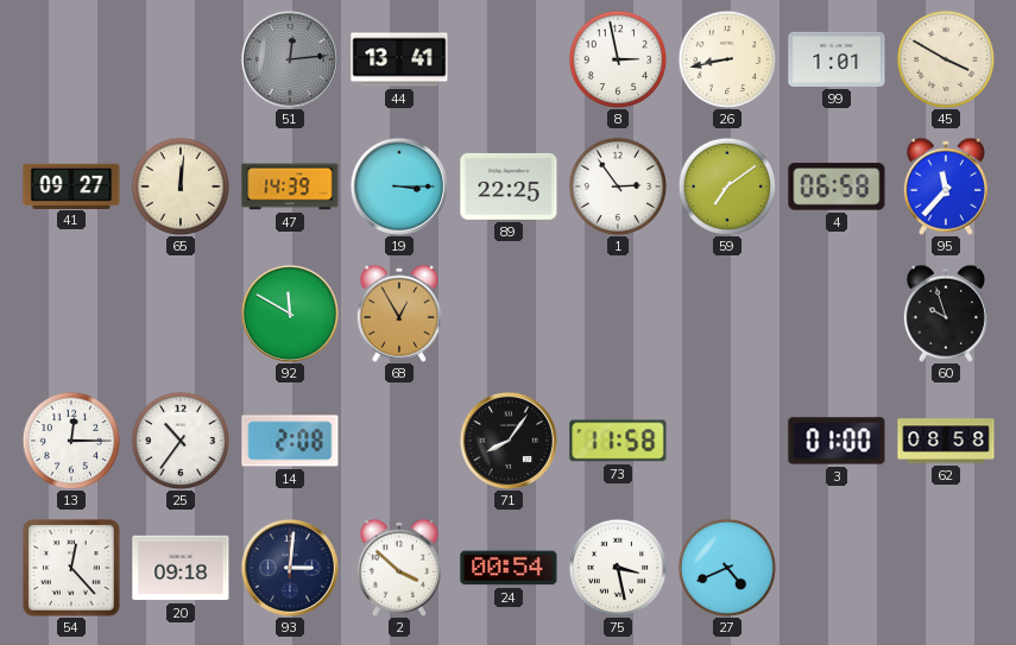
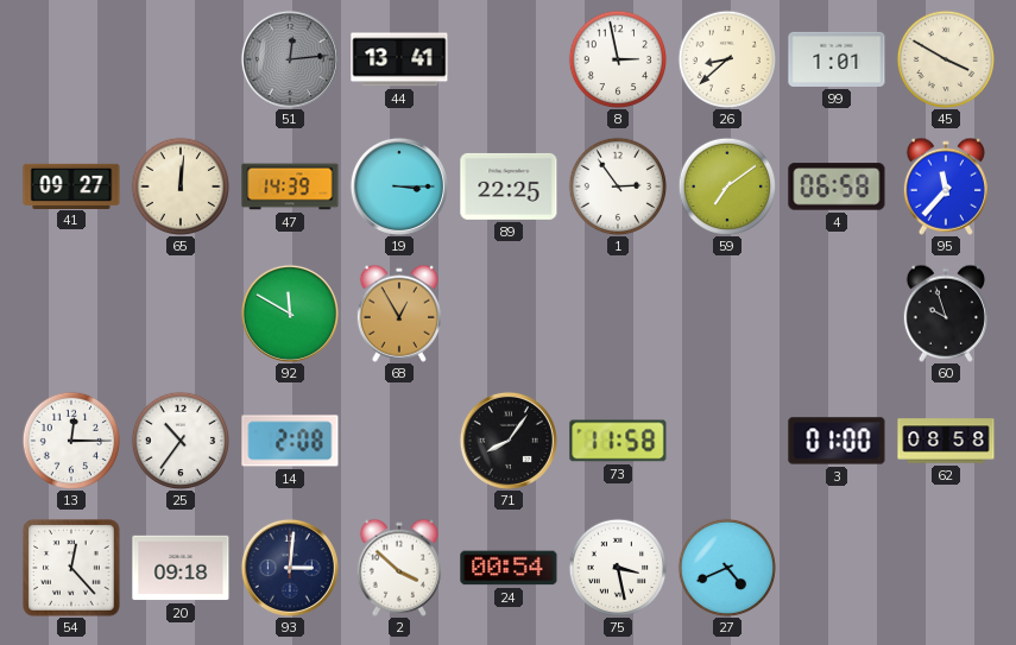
26: 8:43 -> 8:38 (726, 58)
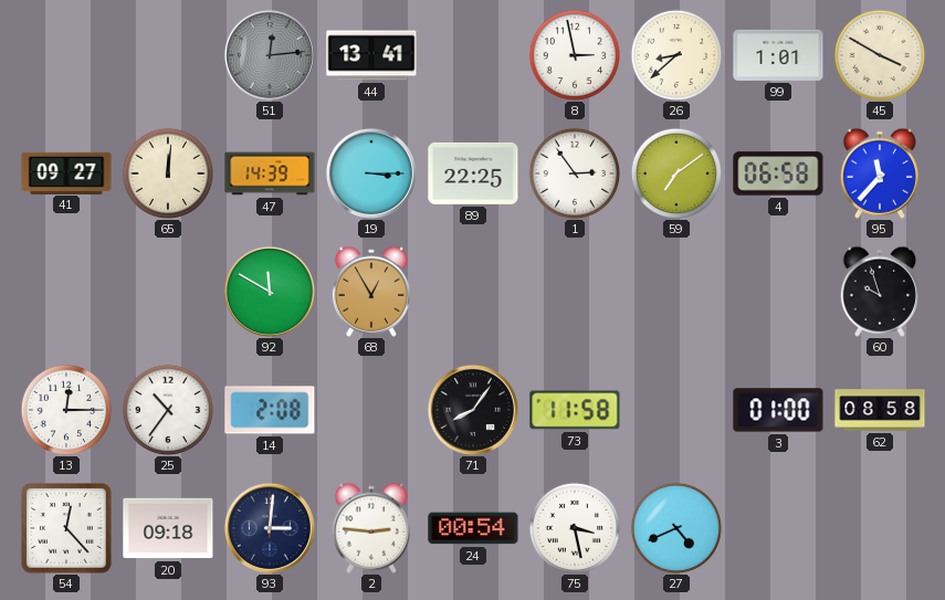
2: 3:52 -> 2:46 (370, 528)
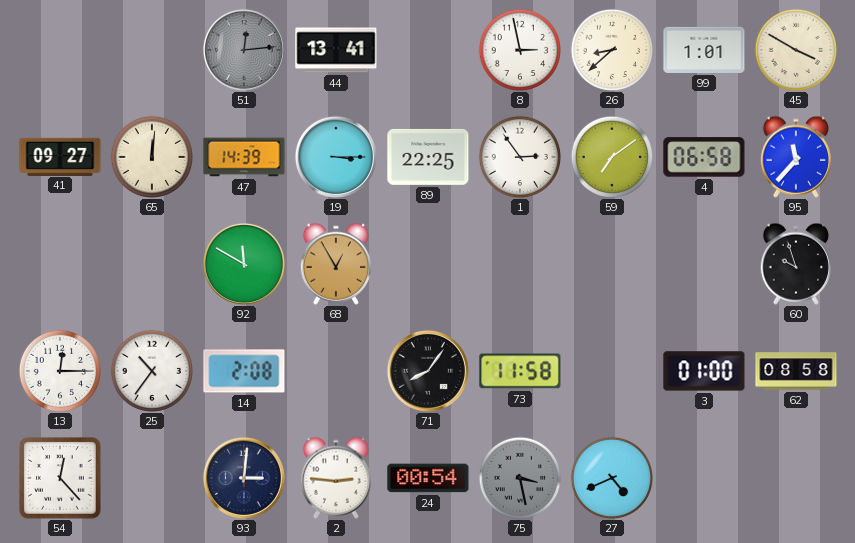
20: 09:18 -> none (168, 528)
75 dial: white -> grey (519, 477)
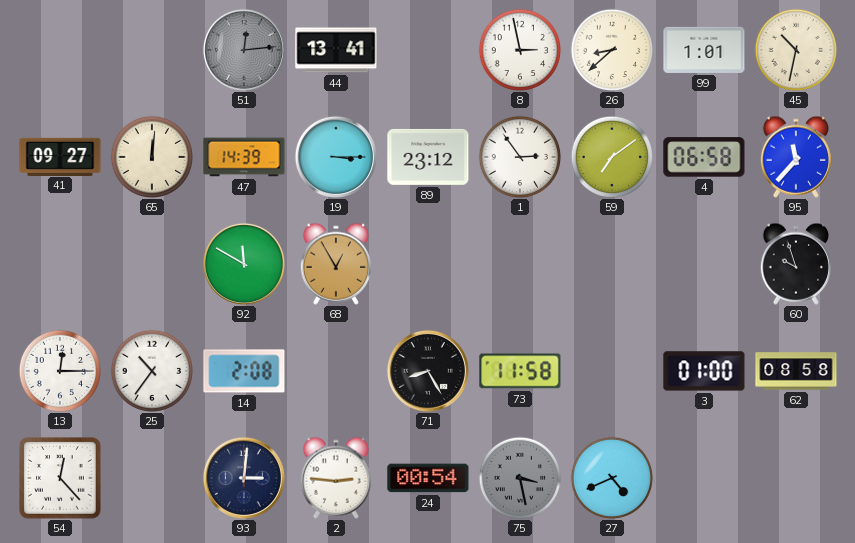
45: 3:50 -> 10:32 (795, 49)
89: 22:25 -> 23:12 (428, 157)
71: 8:06 -> 8:25 (428, 371)
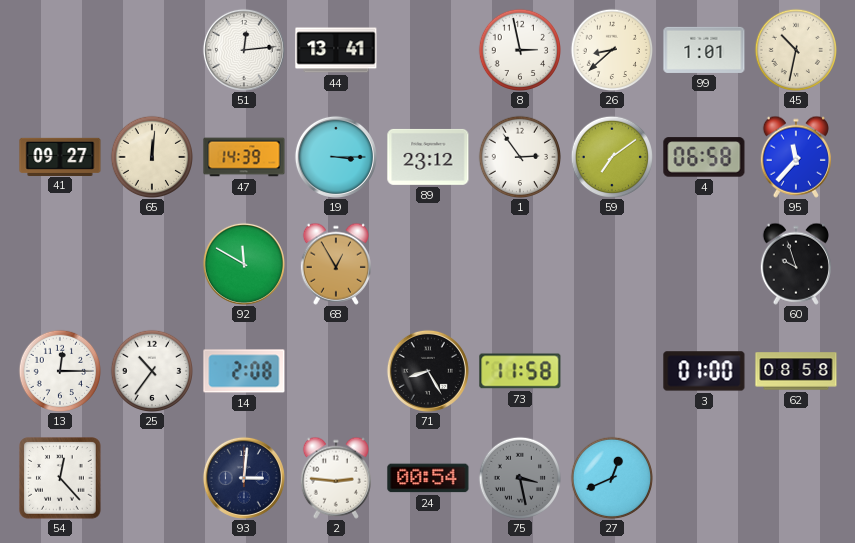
51 dial: grey -> white (244, 50)
27: 4:41 -> 12:41 (611, 477)
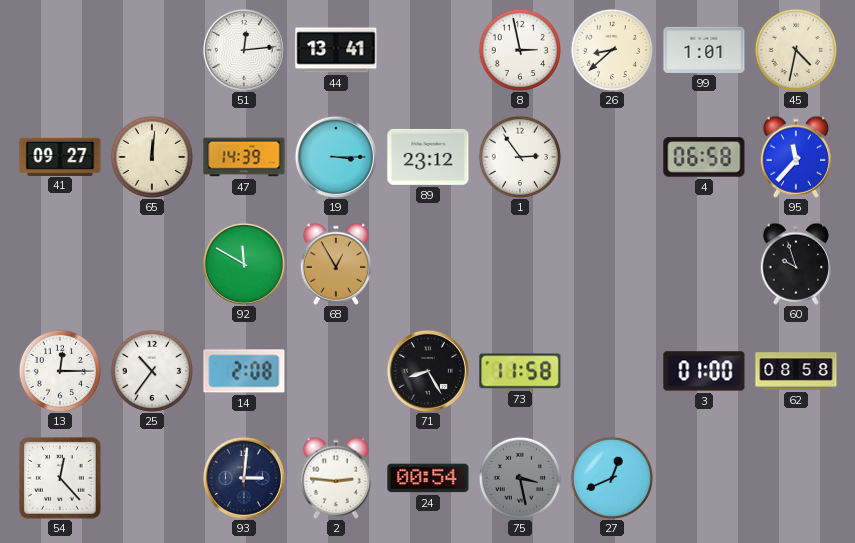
45: 10:32 -> 4:32 (795, 49)
59: 7:09 -> none (611, 156)
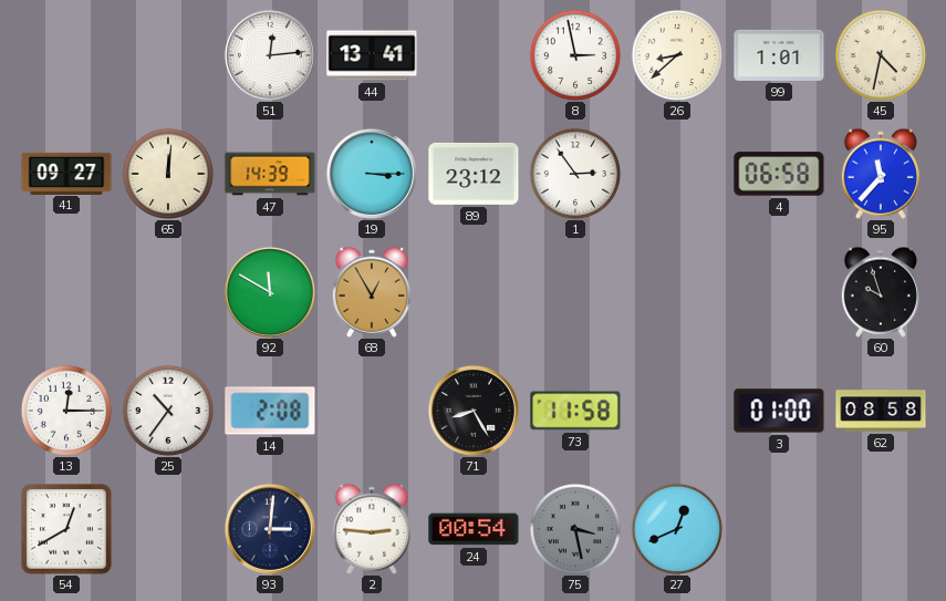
54: 12:23 -> 12:40 (66, 529)
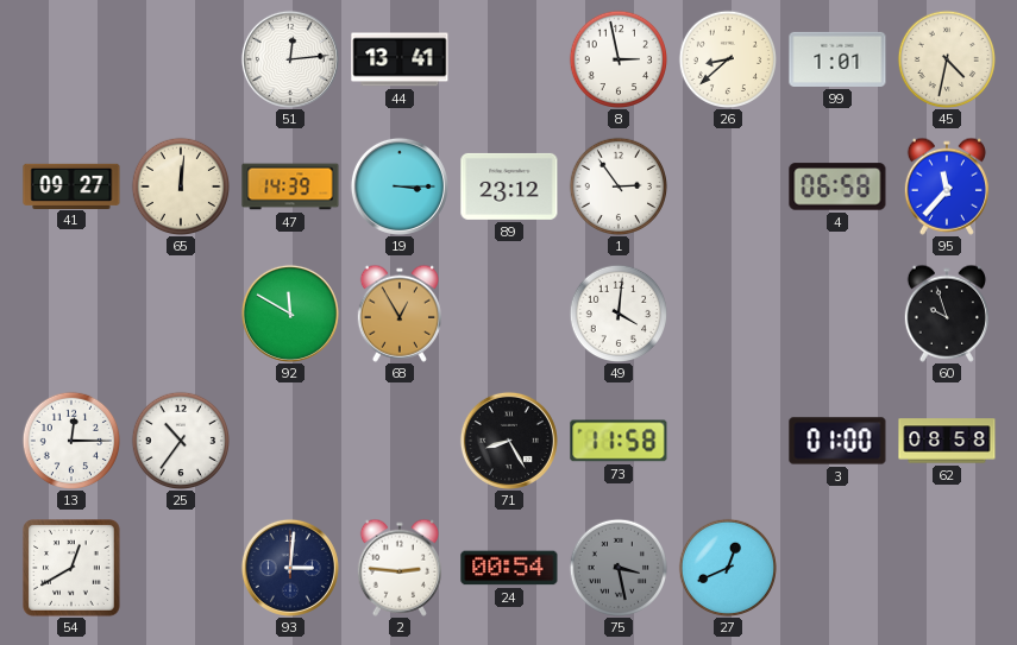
49: none -> 4:01 (617, 312)
14: 2:08 -> none (270, 411)
